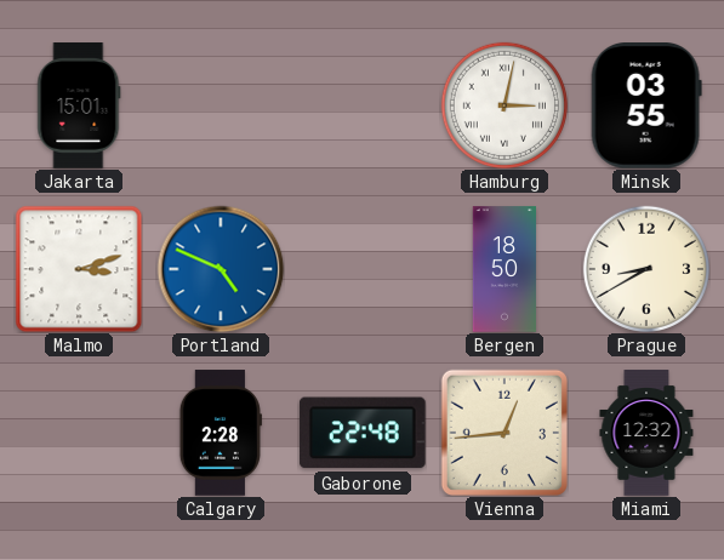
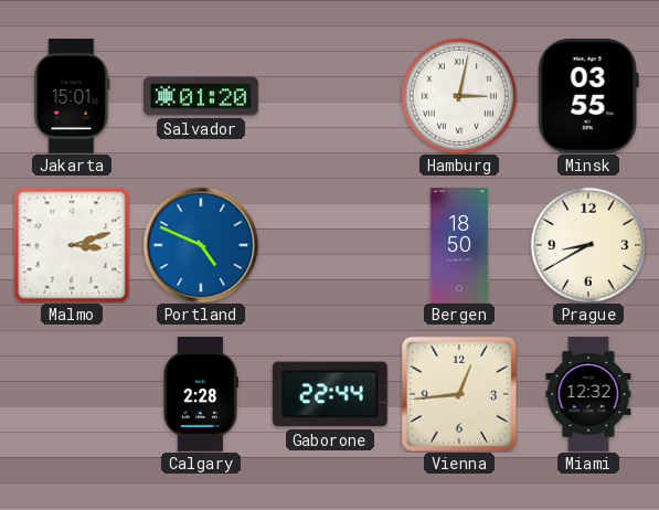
Salvador: none -> 01:20 (201, 96)
Gaborone: 22:48 -> 22:44 (330, 394)
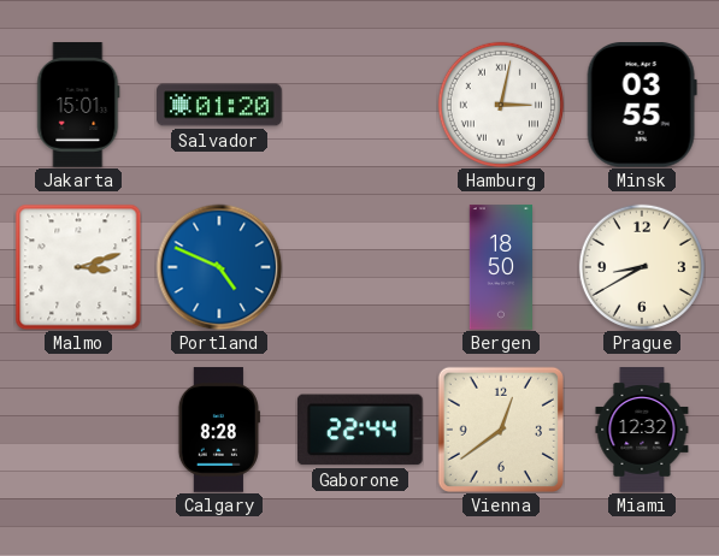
Calgary: 2:28 -> 8:28 (219, 430)
Vienna: 12:44 -> 12:39 (501, 430)
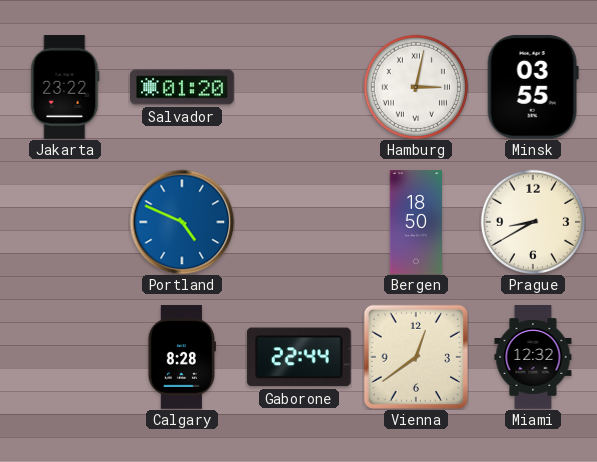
Jakarta: 15:01 -> 23:22 (65, 87)
Malmo: 3:12 -> none (78, 267)
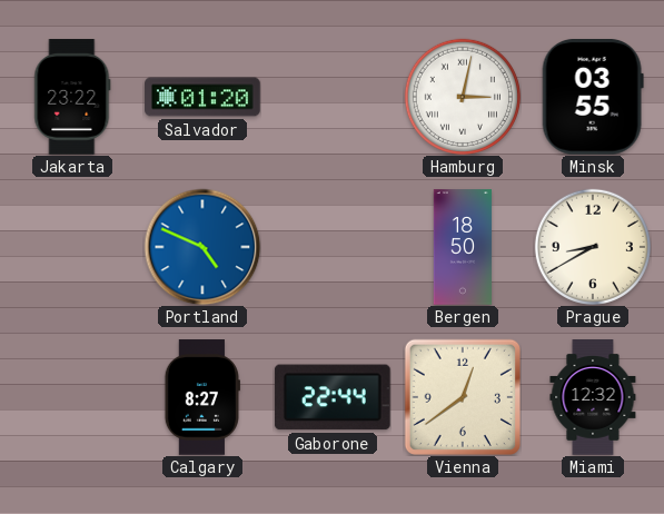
Calgary: 8:28 -> 8:27 (202, 397)
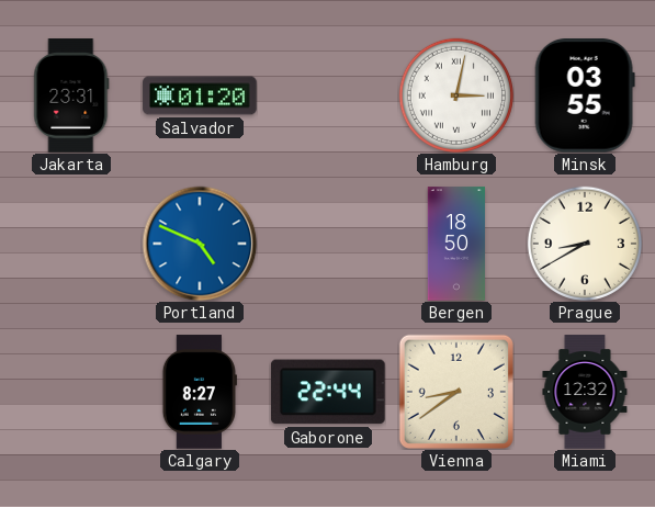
Jakarta: 23:22 -> 23:31 (71, 95)
Vienna: 12:39 -> 8:39 (456, 392)
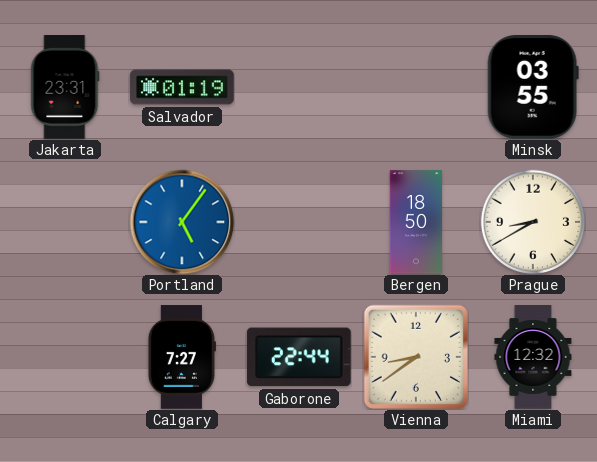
Salvador: 01:20 -> 01:19 (182, 87)
Hamburg: 3:02 -> none (456, 95)
Portland: 4:49 -> 5:06 (182, 222)
Calgary: 8:27 -> 7:27 (182, 357)
